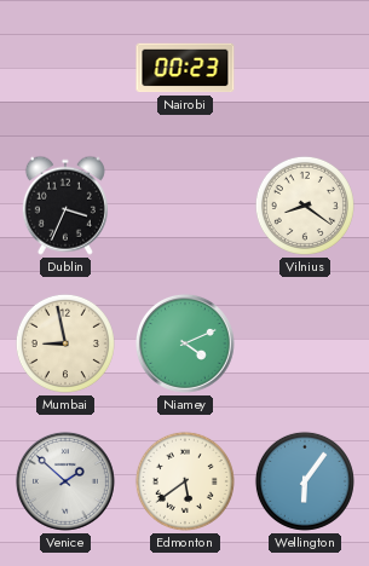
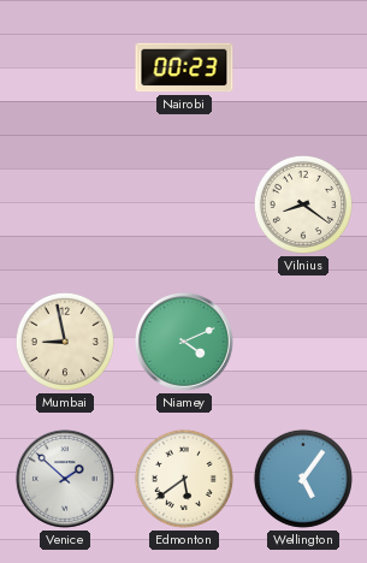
Dublin: 3:34 -> none (65, 206)
Wellington: 6:06 -> 5:06 (303, 479)
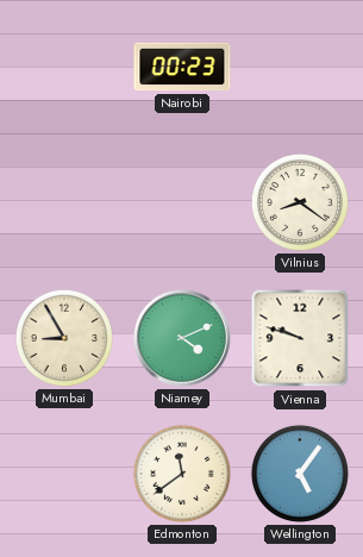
Mumbai: 8:58 -> 8:55 (64, 338)
Vienna: none -> 9:48 (300, 338)
Venice: 1:52 -> none (66, 480)
Edmonton: 5:39 -> 11:39 (182, 474)
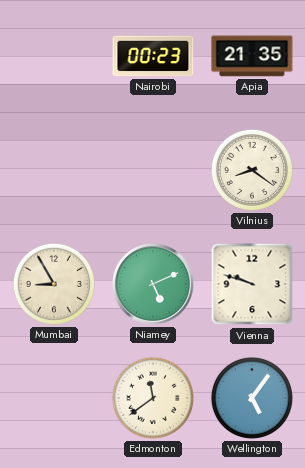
Apia: none -> 21:35 (252, 56)
Niamey: 4:11 -> 5:11 (154, 285)
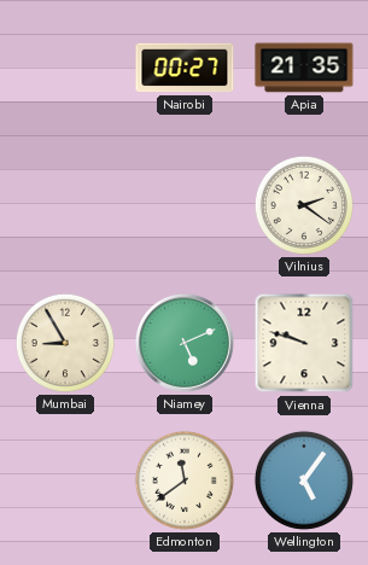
Nairobi: 00:23 -> 00:27 (185, 68)
Vilnius: 8:21 -> 2:21 (304, 205)
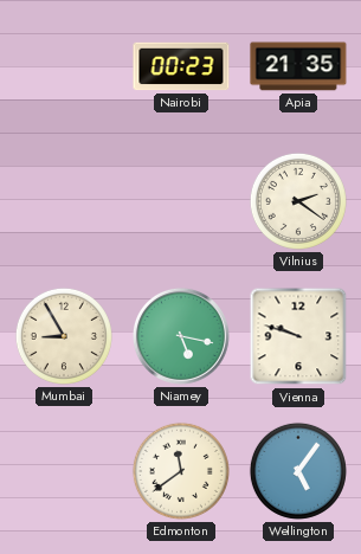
Nairobi: 00:27 -> 00:23 (181, 66)
Niamey: 5:11 -> 5:17 (182, 337)
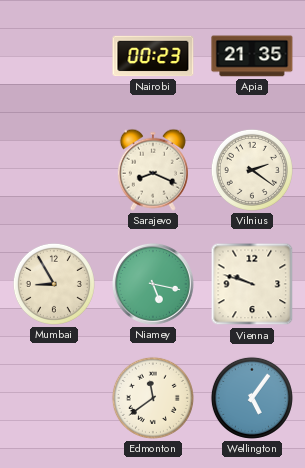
Sarajevo: none -> 8:19 (153, 170)
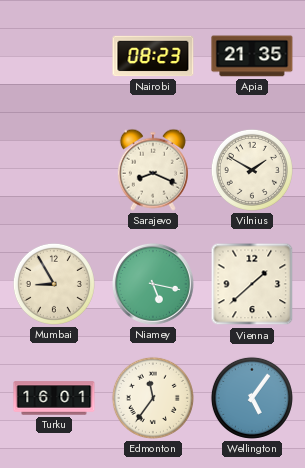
Nairobi: 00:23 -> 08:23 (153, 56)
Vilnius: 2:21 -> 1:50 (252, 170)
Vienna: 9:48 -> 1:38 (252, 284)
Turku: none -> 16:01 (54, 398)
Edmonton: 11:39 -> 11:36 (153, 398)
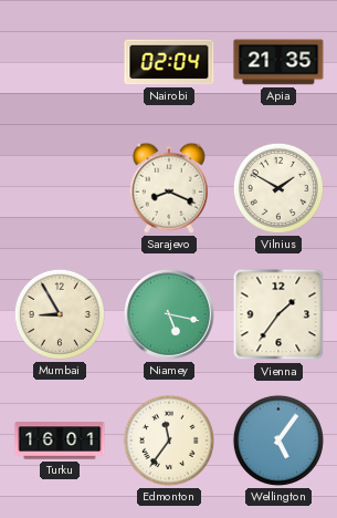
Nairobi: 08:23 -> 02:04 (169, 62)
Vienna: 1:38 -> 1:36 (278, 314)
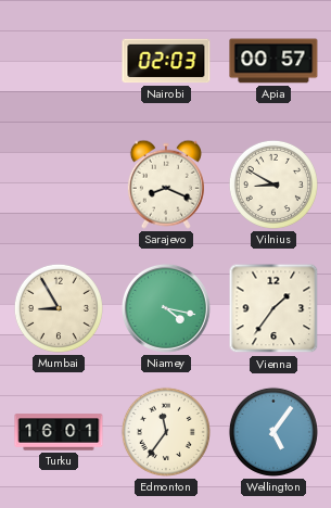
Nairobi: 02:04 -> 02:03 (166, 61)
Apia: 21:35 -> 00:57 (273, 61)
Vilnius: 1:50 -> 8:50 (273, 185)
Niamey: 5:17 -> 4:17 (167, 309)
